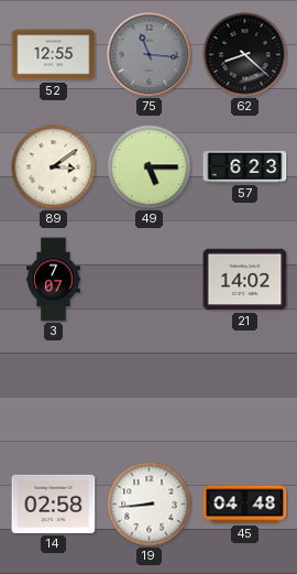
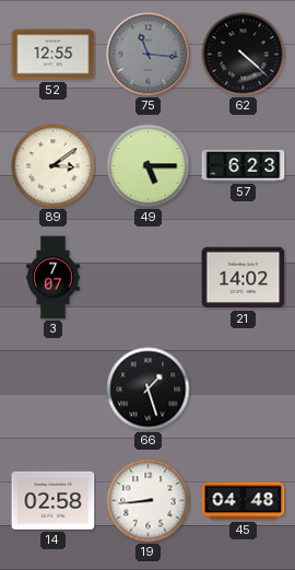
62: 8:22 -> 4:22 (244, 55)
66: none -> 1:27 (149, 389)
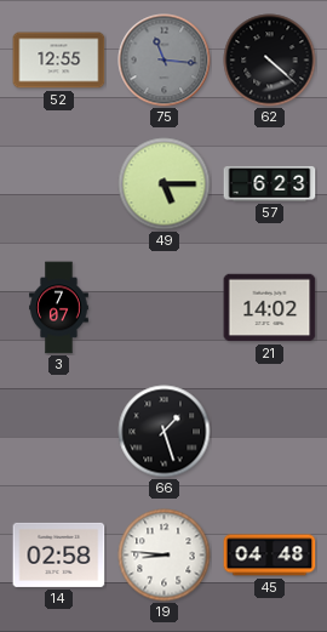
89: 3:09 -> none (54, 166)
19: 8:44 -> 8:46 (165, 556)
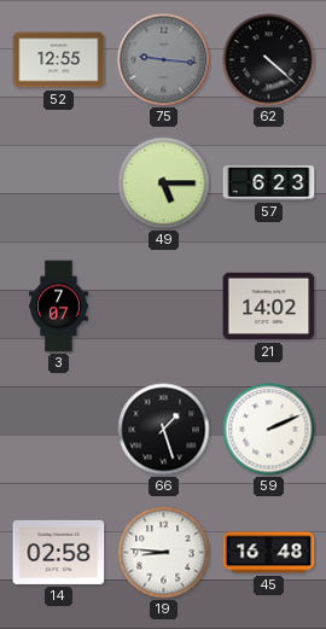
75: 11:16 -> 9:16 (164, 60)
59: none -> 2:11 (269, 430)
45: 04:48 -> 16:48 (269, 553)
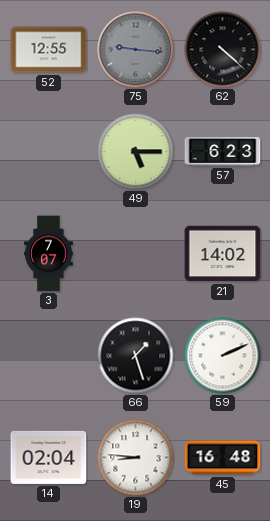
14: 02:58 -> 02:04 (49, 457)
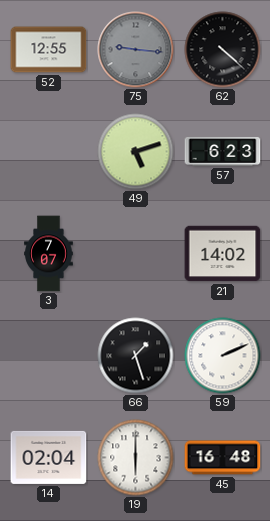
49: 5:15 -> 5:12 (136, 152)
19: 8:46 -> 6:00 (136, 458)
